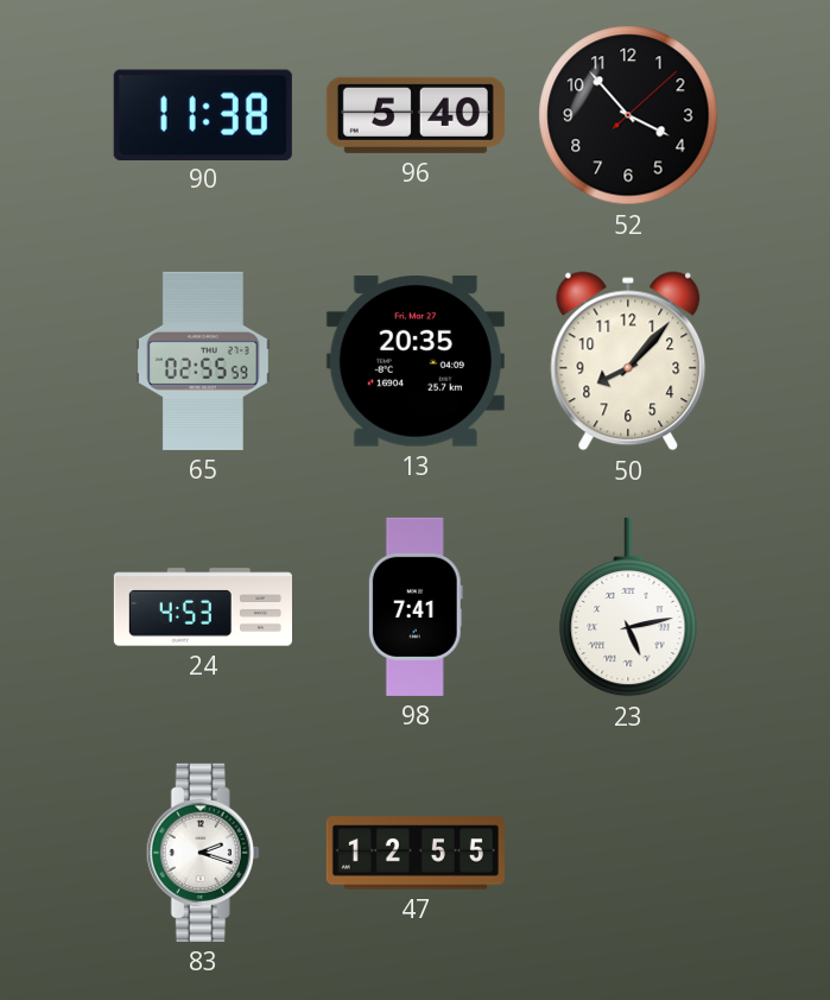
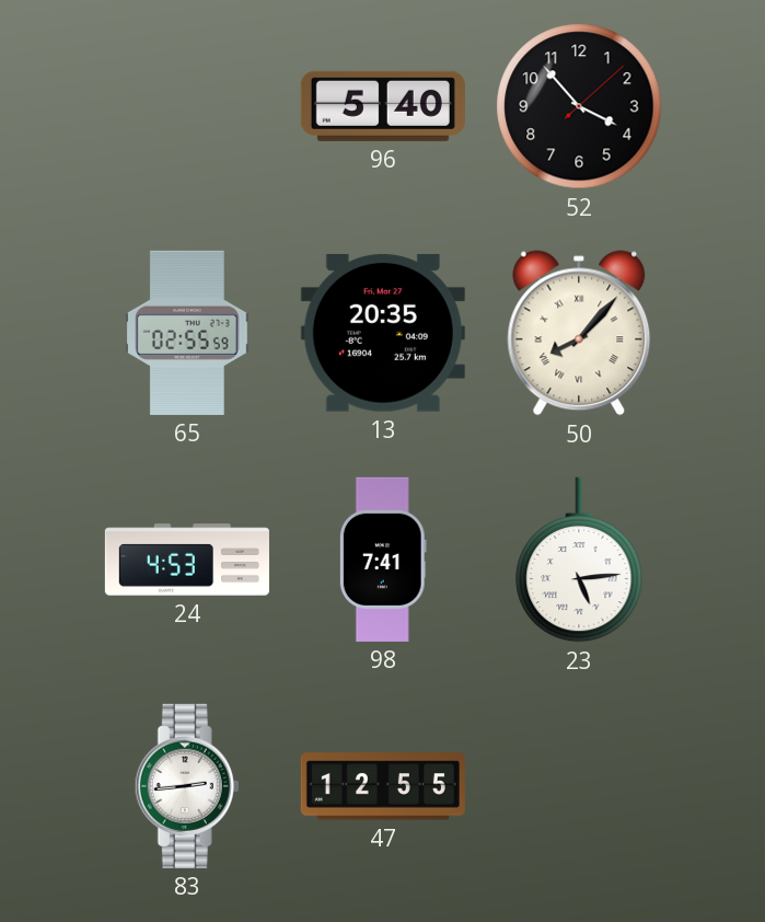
90: 11:38 -> none (203, 114)
50 numerals: Arabic -> Roman (579, 333)
23: 5:13 -> 5:14 (579, 560)
83: 2:18 -> 2:44 (187, 786)
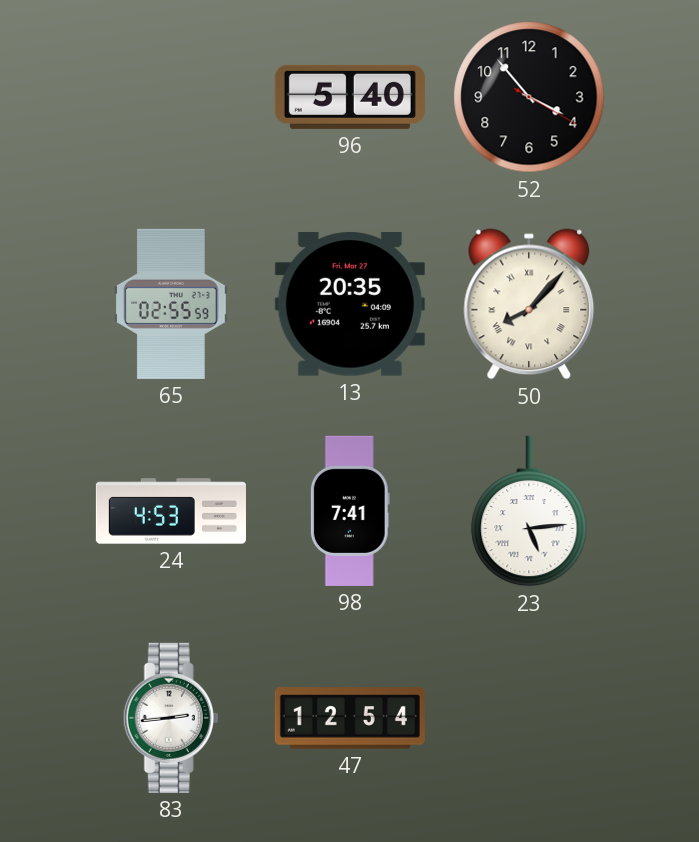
52: 3:53:08 -> 3:53:20 (529, 97)
47: 12:55 -> 12:54 (350, 718)
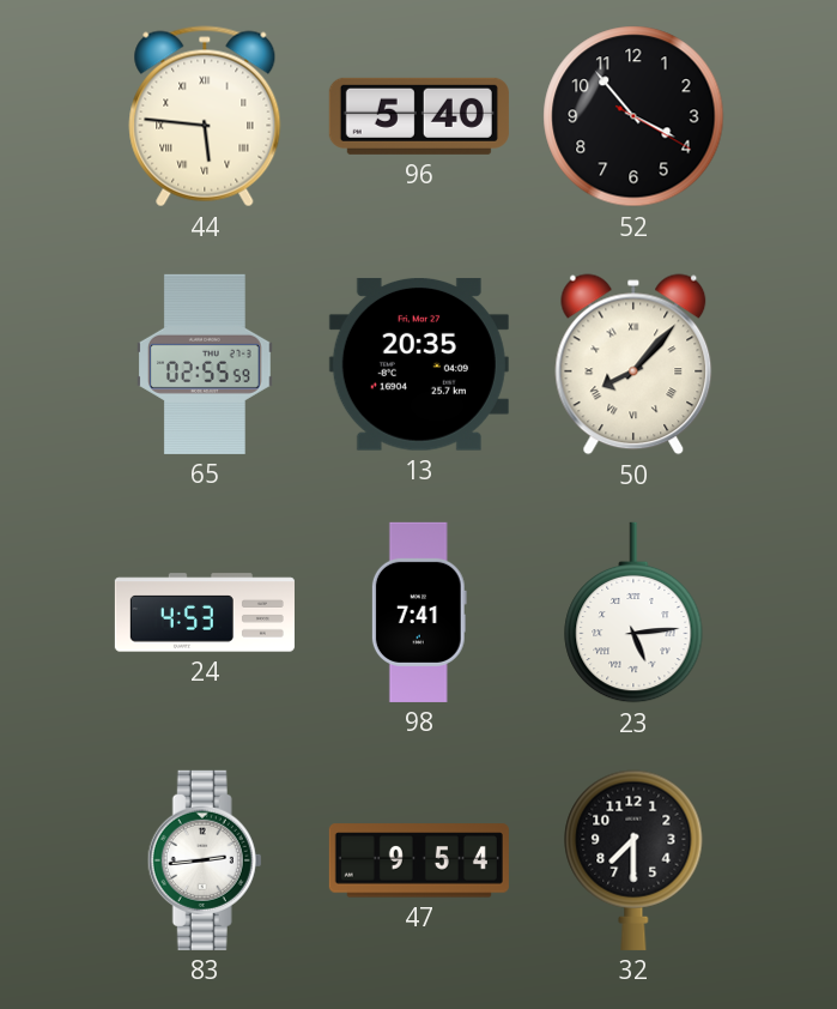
44: none -> 5:46 (205, 116)
47: 12:54 -> 9:54 (419, 860)
32: none -> 7:30 (633, 860)
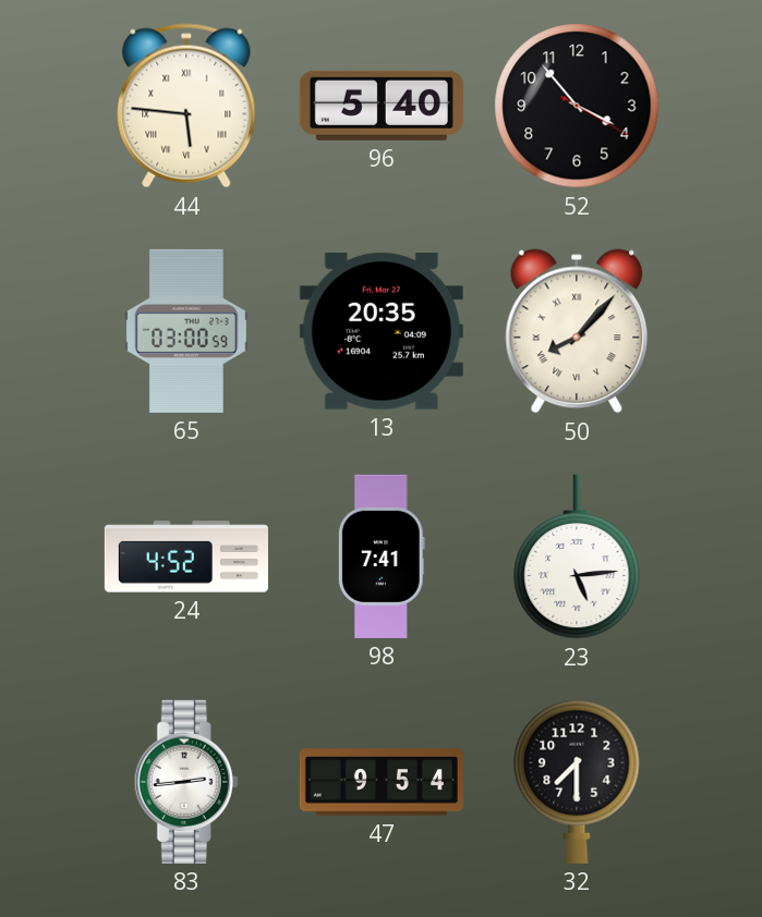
65: 02:55 -> 03:00 (188, 331)
24: 4:53 -> 4:52 (186, 557)
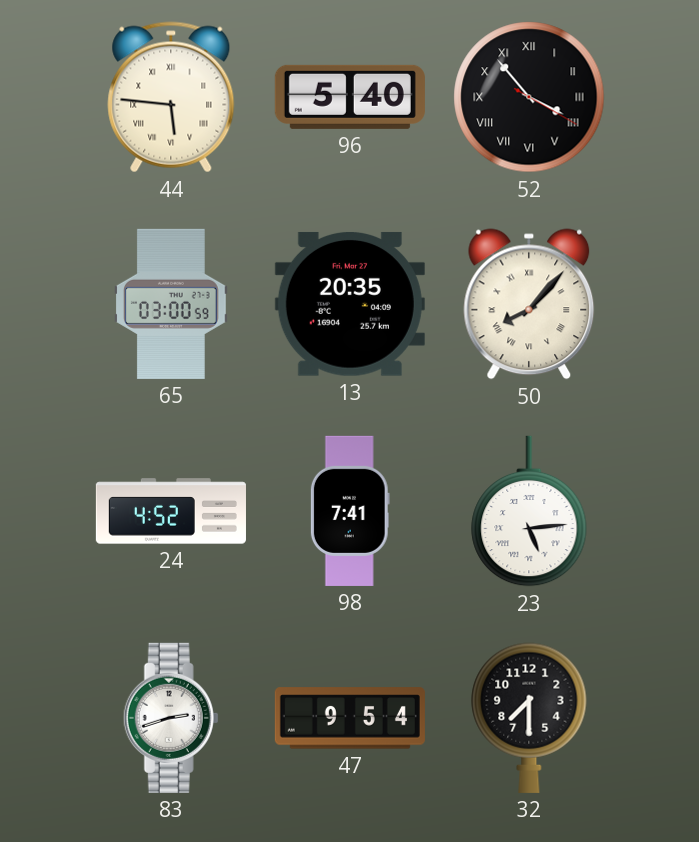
52 numerals: Arabic -> Roman (529, 97)
83: 2:44 -> 2:42 (171, 718)
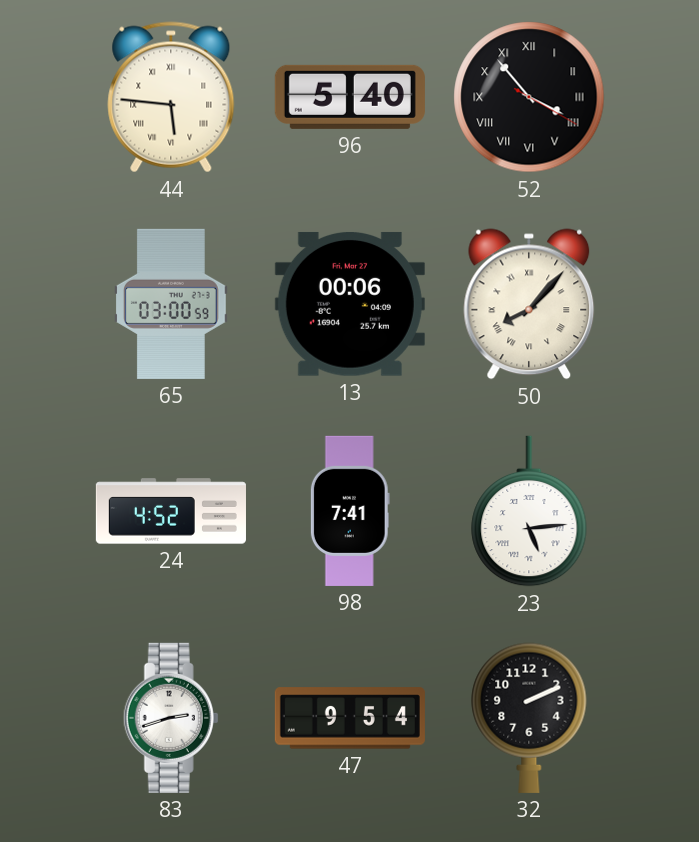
13: 20:35 -> 00:06 (350, 304)
32: 7:30 -> 2:11 (529, 718)
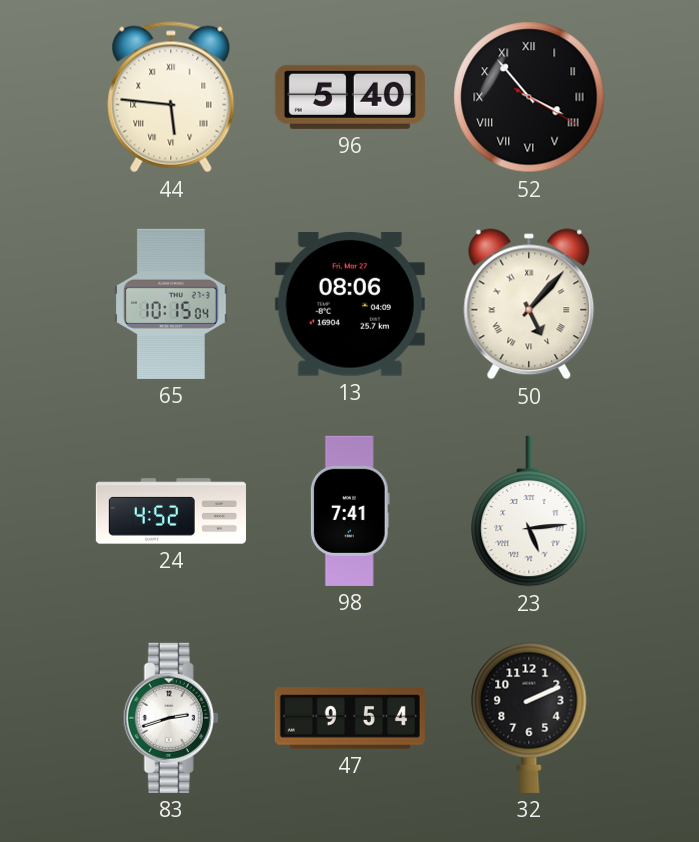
65: 03:00 -> 10:15 (172, 304)
13: 00:06 -> 08:06 (350, 304)
50: 8:07 -> 5:07 (529, 304)
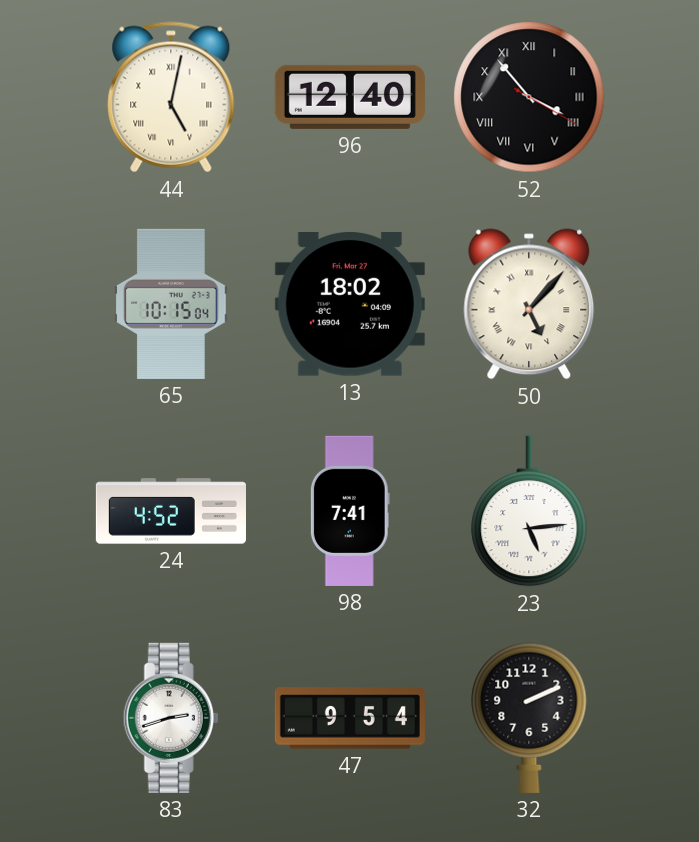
44: 5:46 -> 5:02 (171, 97)
96: 5:40 -> 12:40 (350, 97)
13: 08:06 -> 18:02 (350, 304)
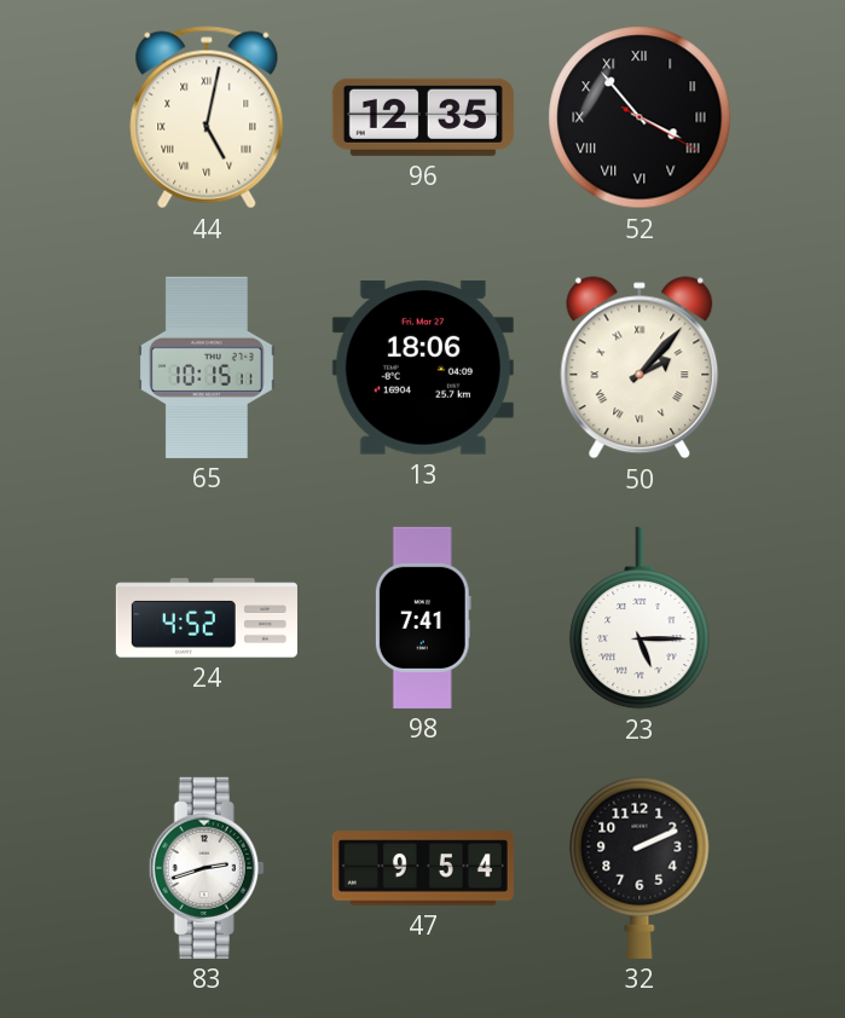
96: 12:40 -> 12:35 (423, 117)
65: 10:15:04 -> 10:15:11 (208, 368)
13: 18:02 -> 18:06 (423, 368)
50: 5:07 -> 2:07 (639, 368)
23: 5:14 -> 5:15 (639, 618)
